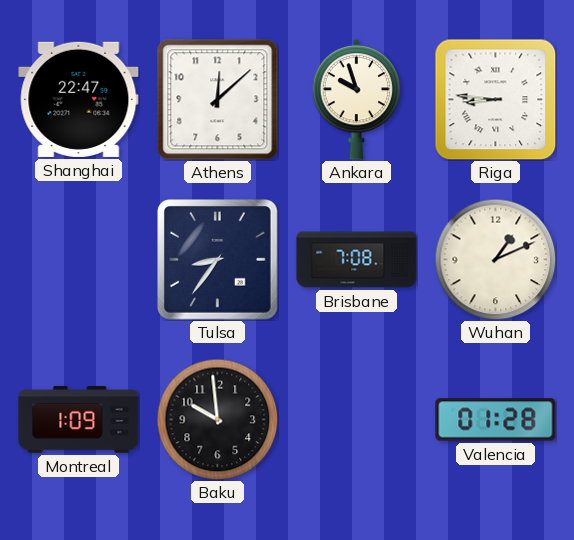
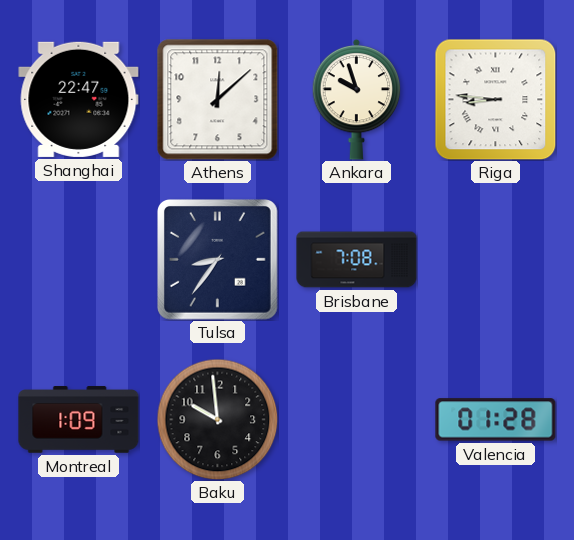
Wuhan: 1:11 -> none (495, 259)
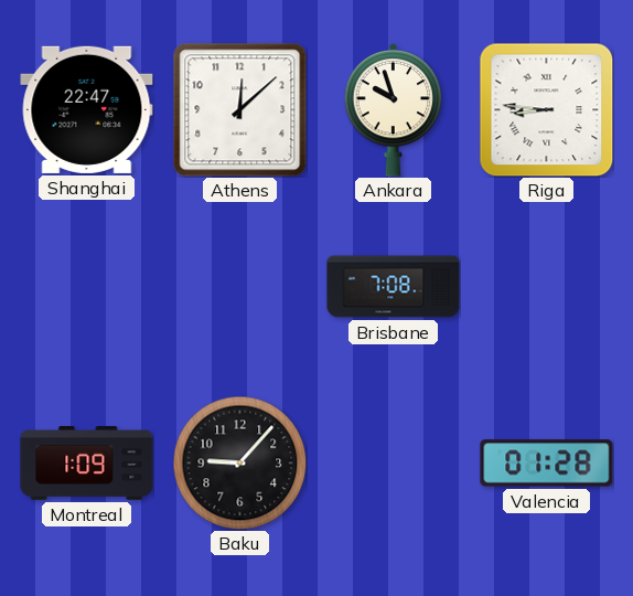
Tulsa: 8:36 -> none (218, 260)
Baku: 9:59 -> 9:07 (239, 462)
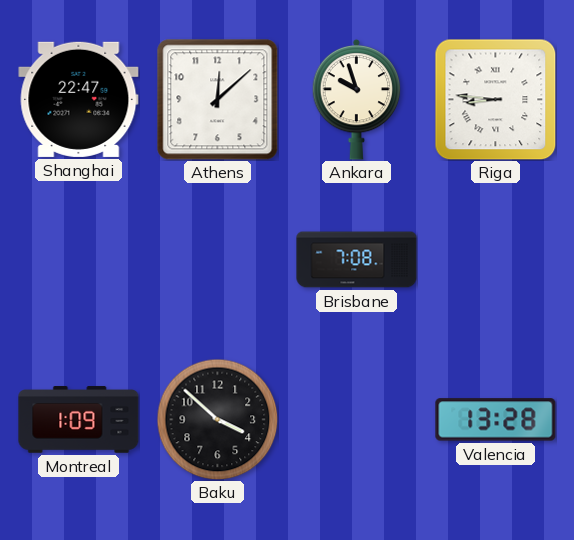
Baku: 9:07 -> 3:52 (217, 419)
Valencia: 01:28 -> 13:28 (496, 420)
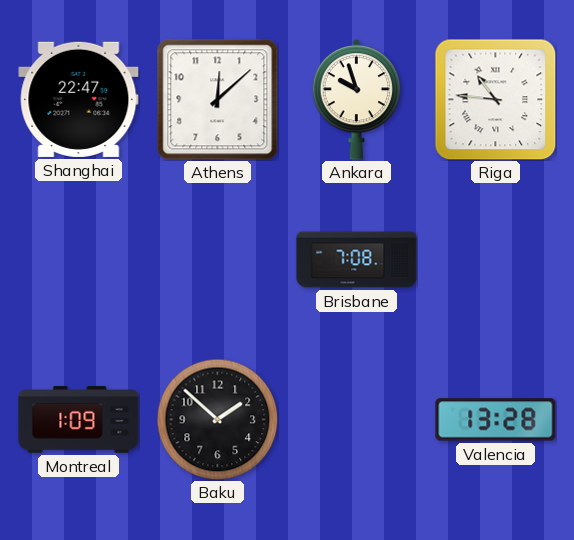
Riga: 8:46 -> 10:46 (495, 99)
Baku: 3:52 -> 1:52 (217, 419)
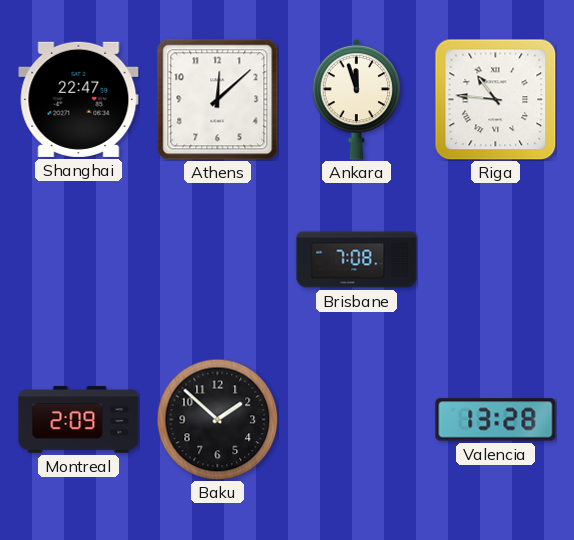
Ankara: 9:57 -> 11:57 (357, 99)
Montreal: 1:09 -> 2:09 (79, 420)
